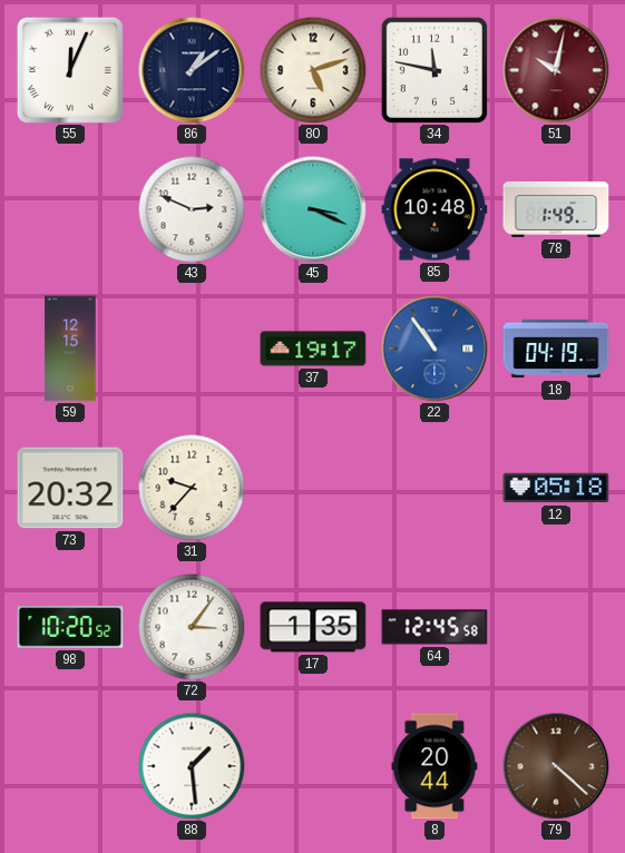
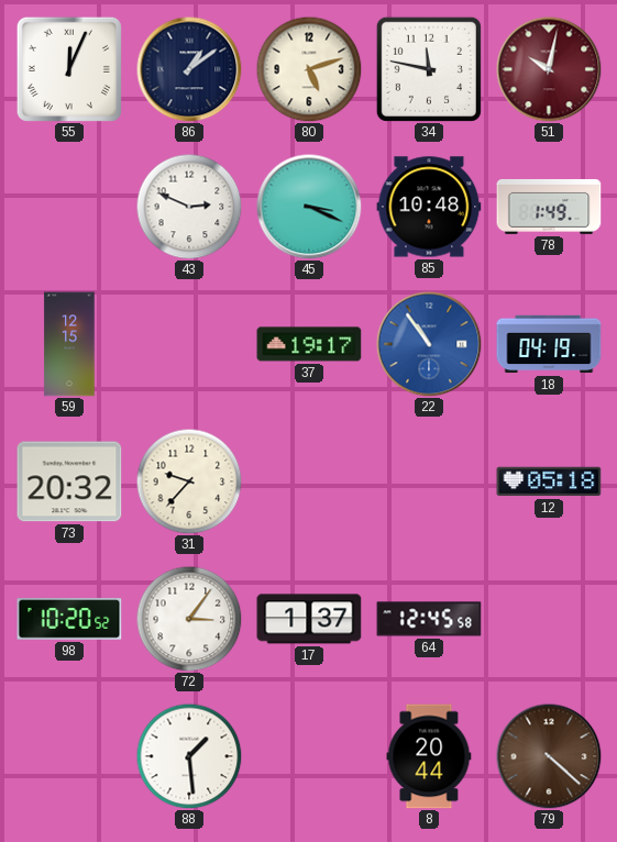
17: 1:35 -> 1:37 (309, 619)
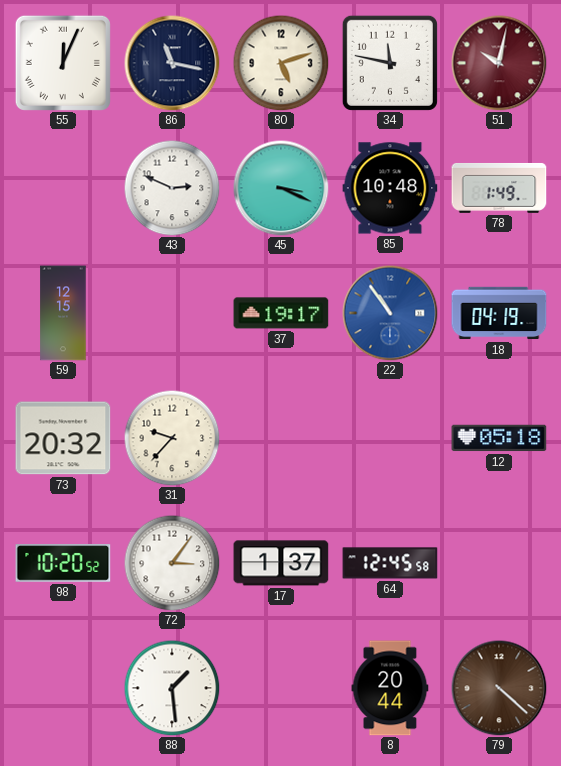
86: 1:09 -> 11:17 (172, 63)
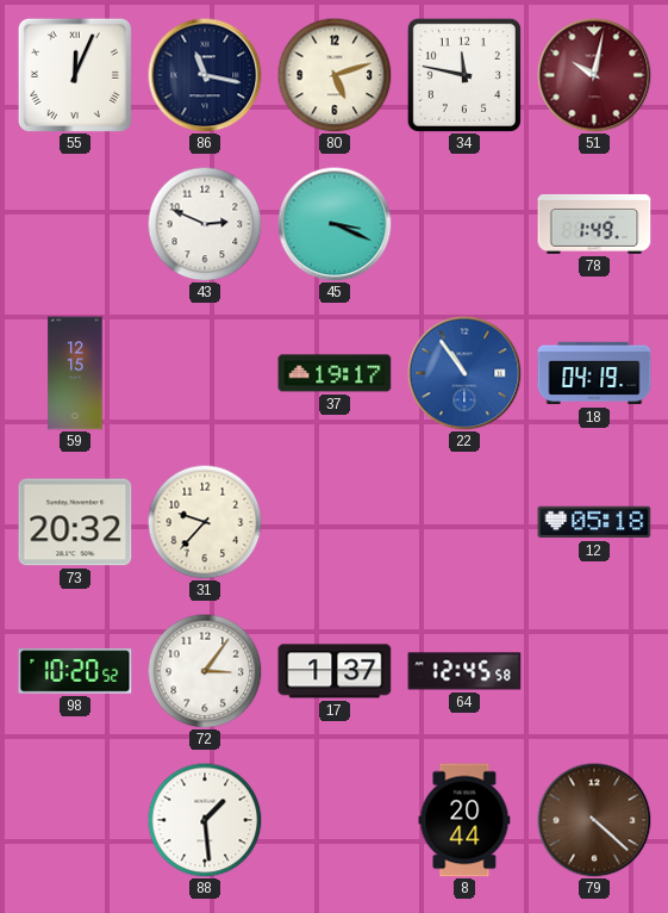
85: 10:48 -> none (390, 188)
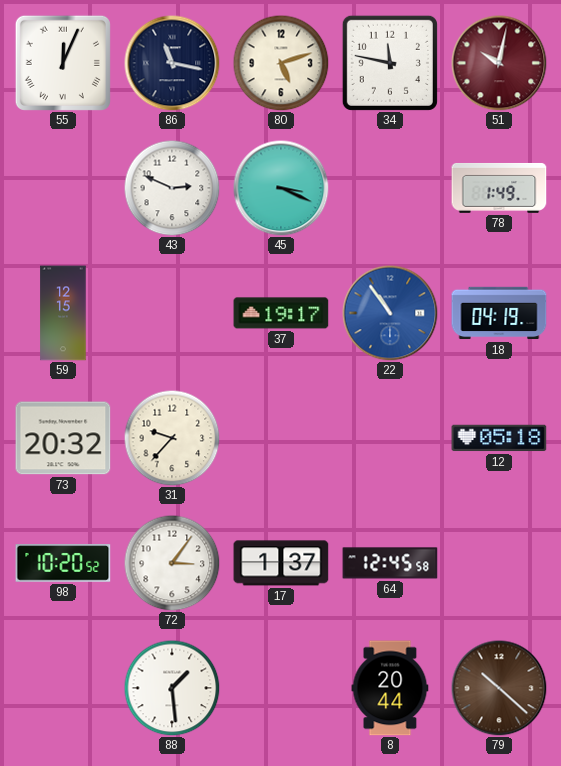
79: 4:22 -> 10:22 (499, 688)
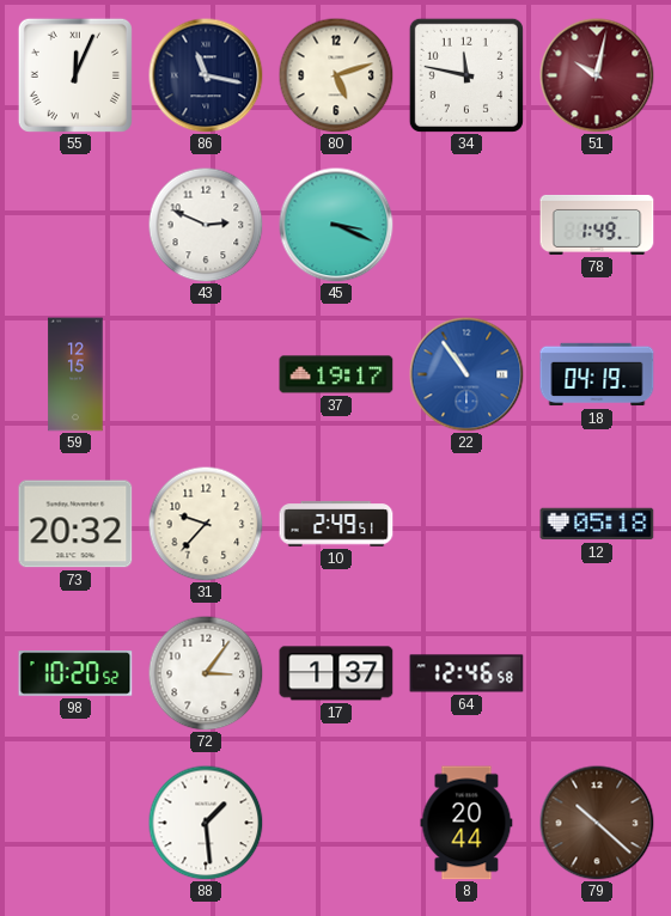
10: none -> 2:49 (336, 524)
64: 12:45 -> 12:46 (466, 673)
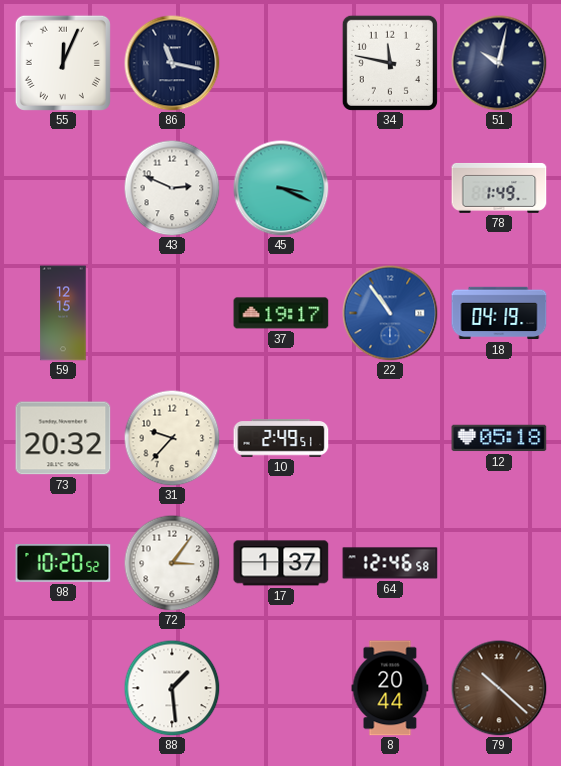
80: 5:12 -> none (336, 75)
51 dial: burgundy -> navy (499, 63)
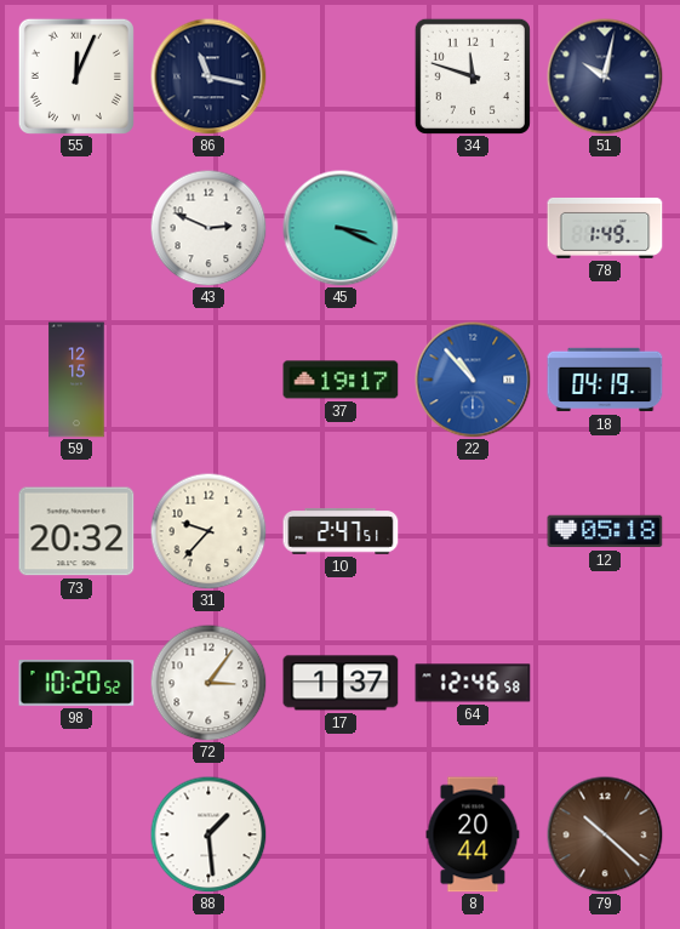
34: 11:47 -> 11:48 (473, 76)
22: 10:54 -> 10:53 (473, 380)
10: 2:49 -> 2:47 (341, 531)
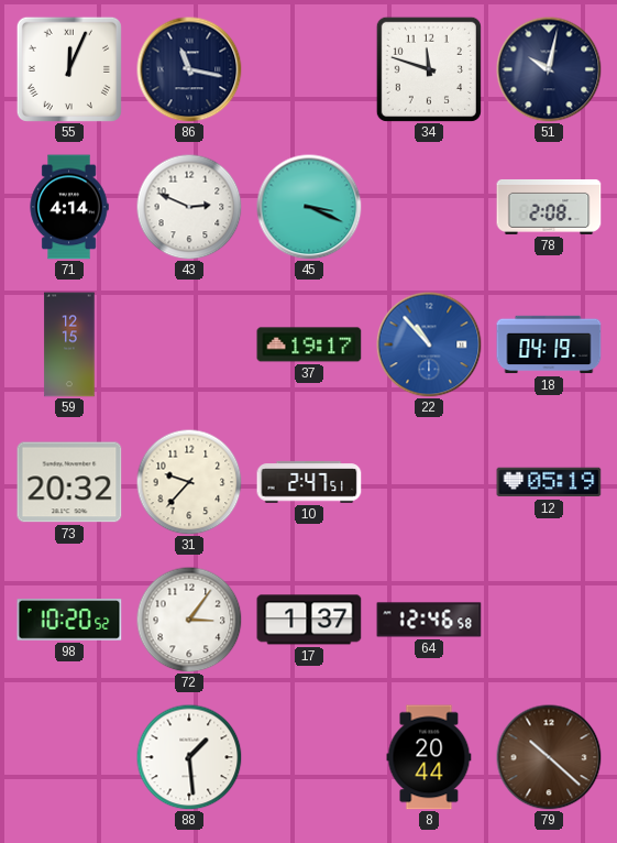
71: none -> 4:14 (69, 207)
78: 1:49 -> 2:08 (549, 207)
12: 05:18 -> 05:19 (549, 482)
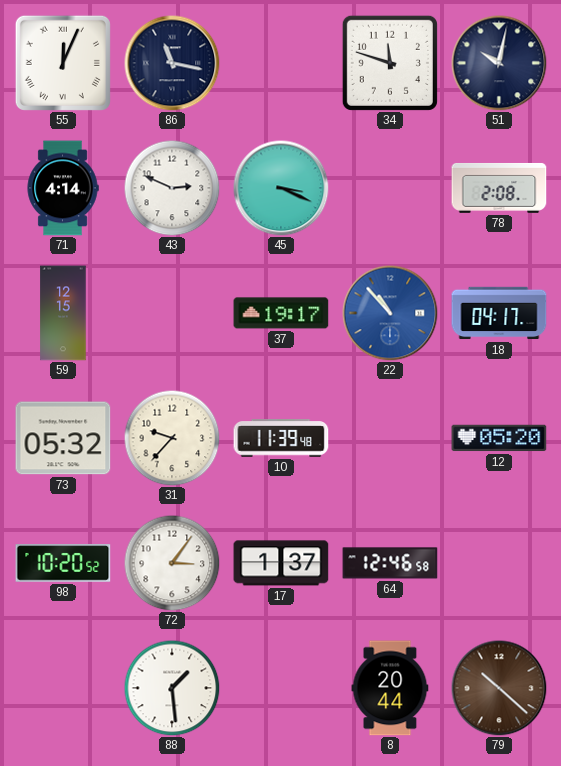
18: 04:19 -> 04:17 (499, 313)
73: 20:32 -> 05:32 (63, 438)
10: 2:47 -> 11:39 (281, 438)
12: 05:19 -> 05:20 (499, 438)
